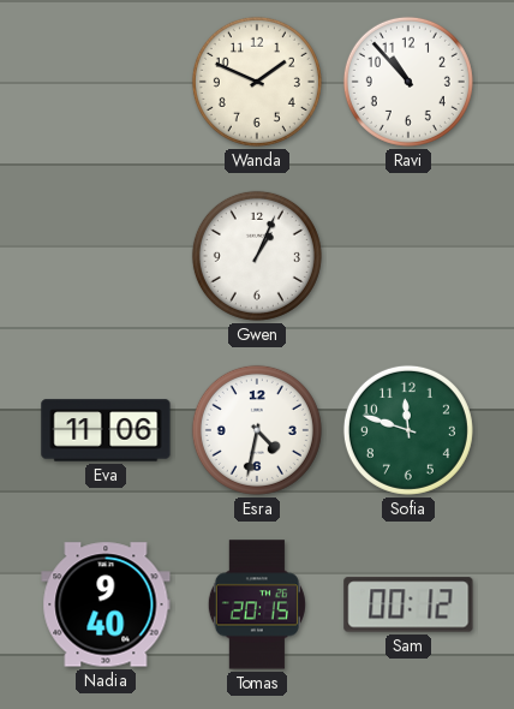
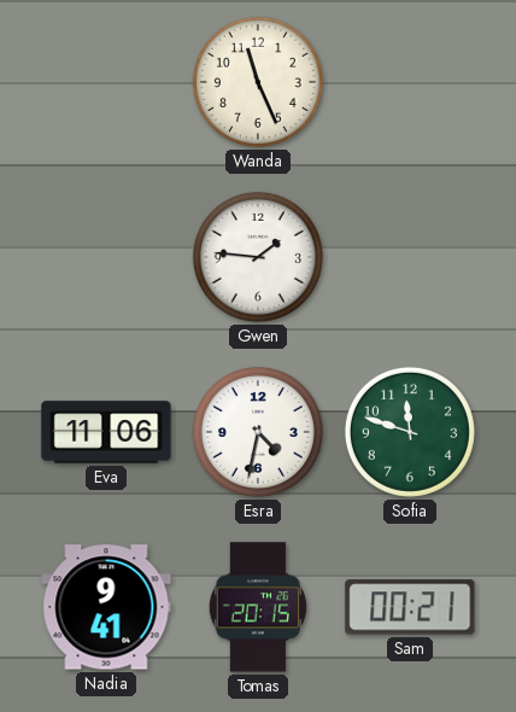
Wanda: 1:49 -> 11:26 (258, 82)
Ravi: 10:53 -> none (408, 82)
Gwen: 1:04 -> 1:46 (258, 257)
Nadia: 9:40 -> 9:41 (106, 607)
Sam: 00:12 -> 00:21 (410, 607)
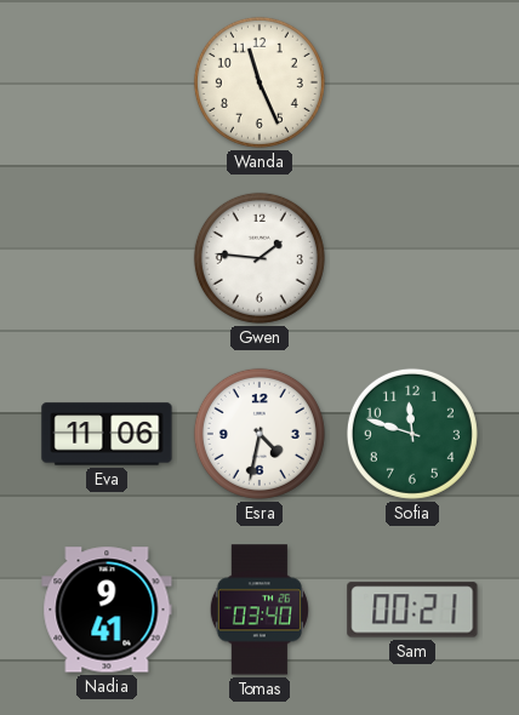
Tomas: 20:15 -> 03:40 (259, 610)
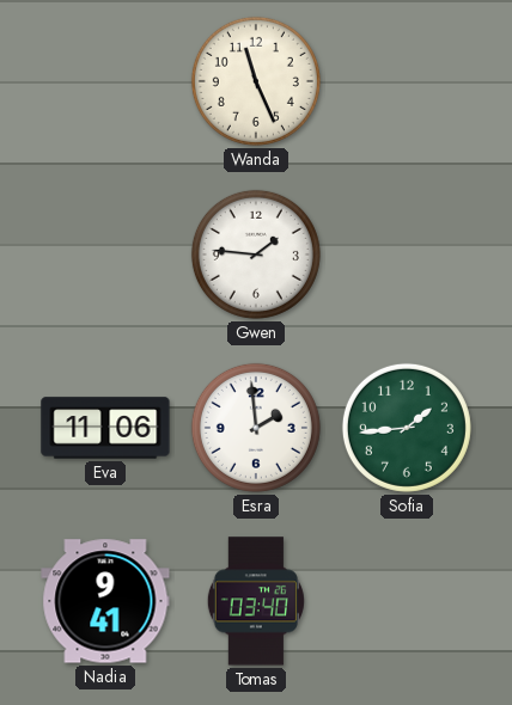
Esra: 4:32 -> 1:59 (256, 428)
Sofia: 11:48 -> 1:44 (407, 428)
Sam: 00:21 -> none (412, 610)
